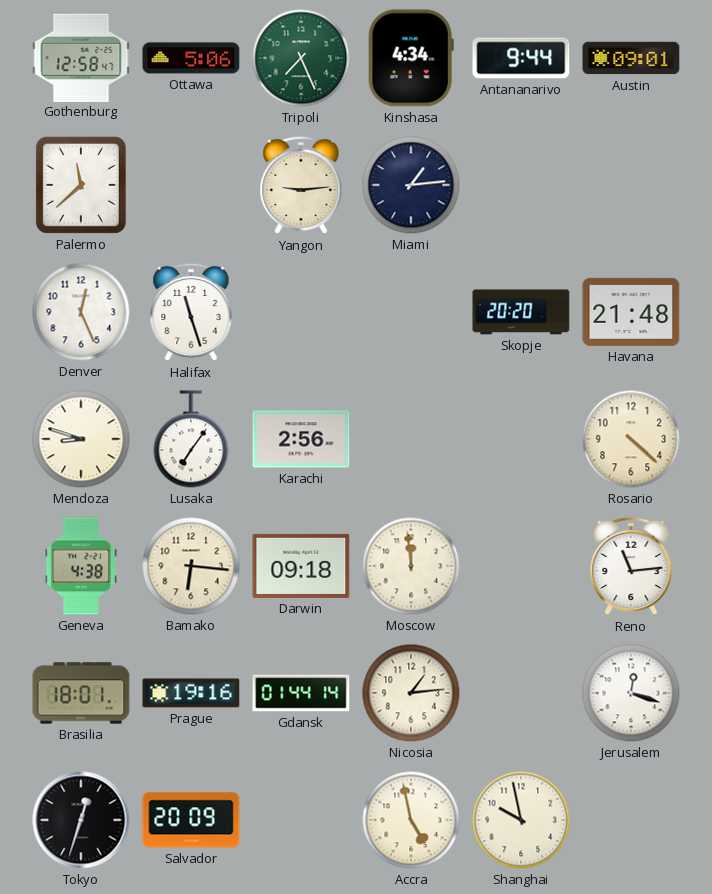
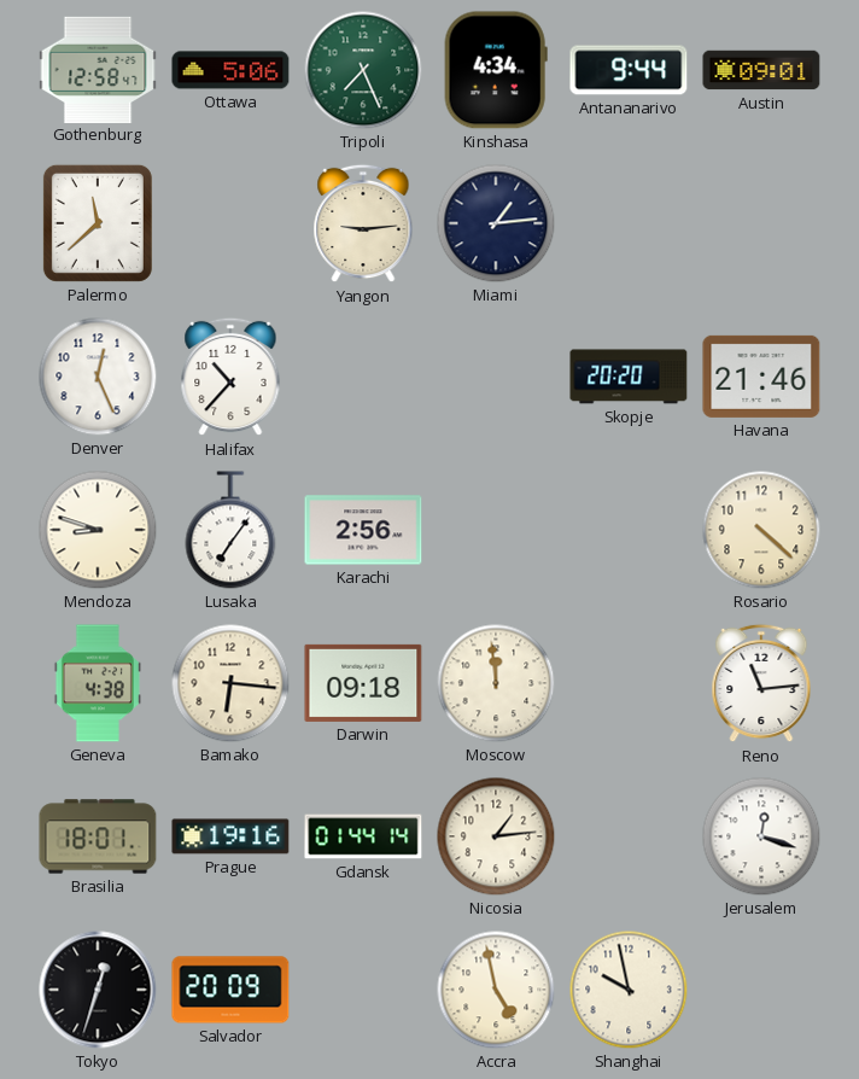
Halifax: 11:27 -> 10:37 (230, 377)
Havana: 21:48 -> 21:46 (761, 377)
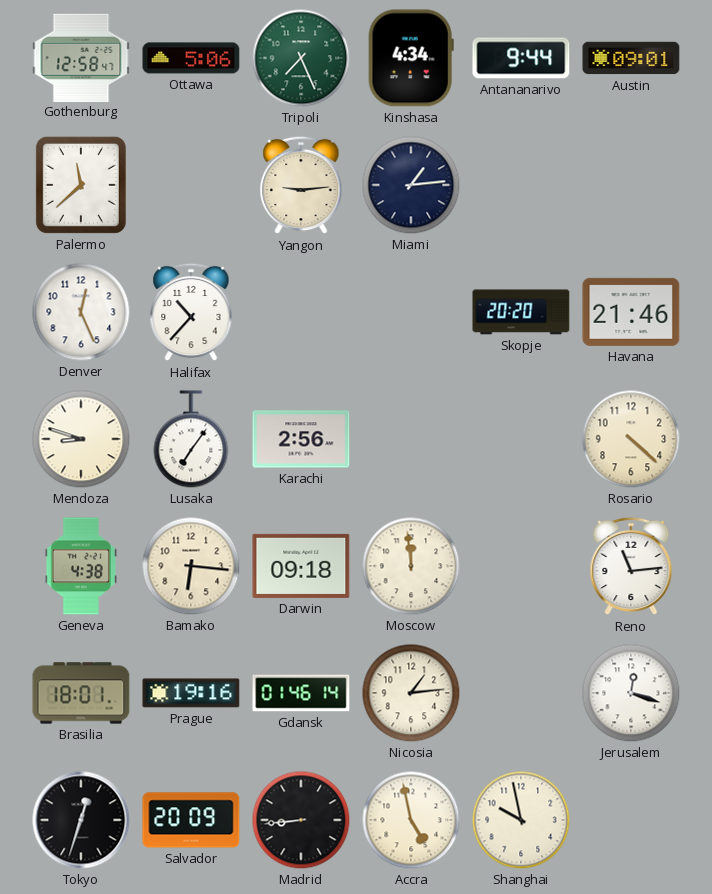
Gdansk: 01:44 -> 01:46 (301, 693)
Madrid: none -> 8:44 (301, 820)
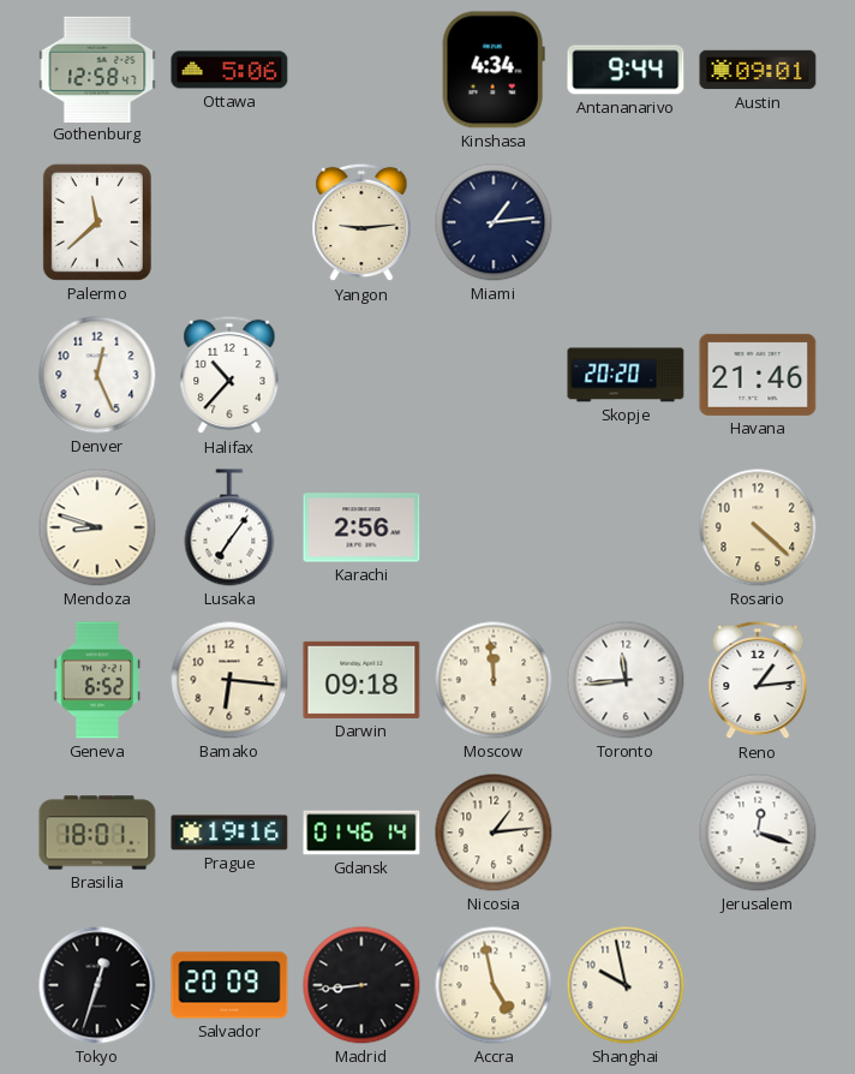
Tripoli: 7:26 -> none (301, 58)
Geneva: 4:38 -> 6:52 (97, 680)
Toronto: none -> 11:44 (626, 680)
Reno: 11:14 -> 1:14 (758, 680)
